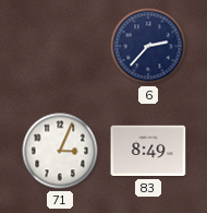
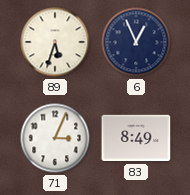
89: none -> 5:33 (55, 42)
6: 2:37 -> 12:56 (136, 42)
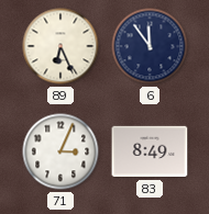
89: 5:33 -> 6:26 (61, 46)
6: 12:56 -> 11:54 (150, 46)
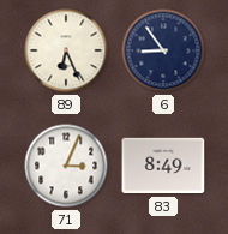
6: 11:54 -> 8:54 (163, 50)
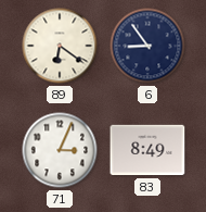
89: 6:26 -> 6:21 (60, 46)
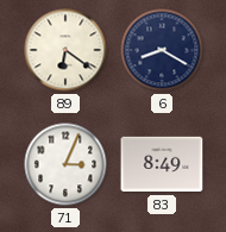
6: 8:54 -> 8:20 (162, 50)
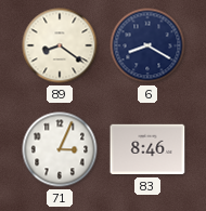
89: 6:21 -> 8:21 (60, 45)
83: 8:49 -> 8:46 (147, 149)
